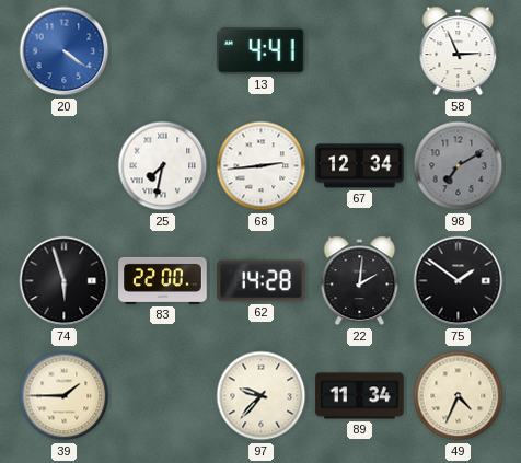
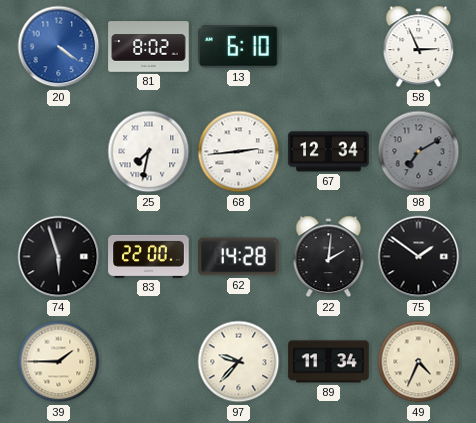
81: none -> 8:02 (149, 47)
13: 4:41 -> 6:10 (239, 47)
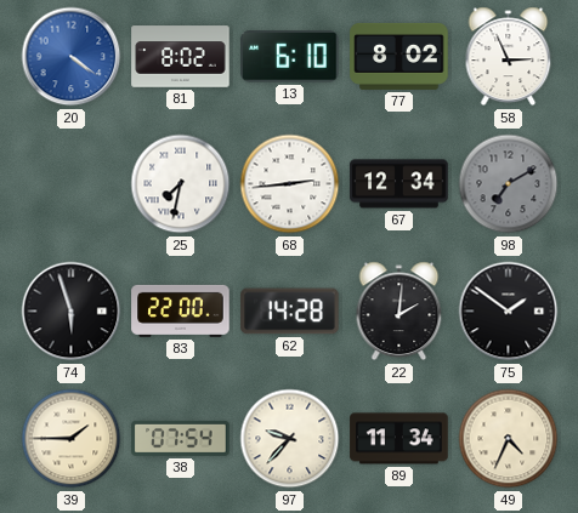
77: none -> 8:02 (399, 56)
38: none -> 07:54 (181, 438)
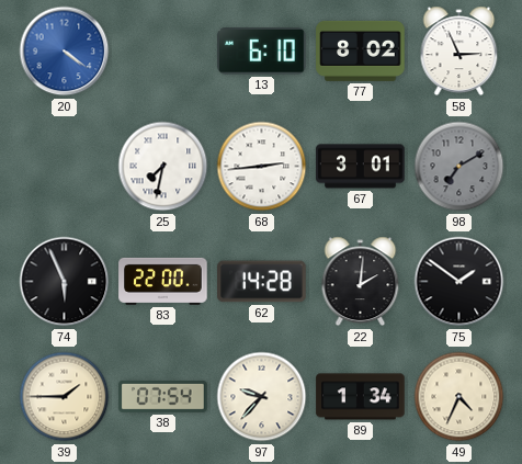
81: 8:02 -> none (181, 57)
67: 12:34 -> 3:01 (361, 167)
74: 5:57 -> 5:56 (65, 282)
89: 11:34 -> 1:34 (361, 397)
